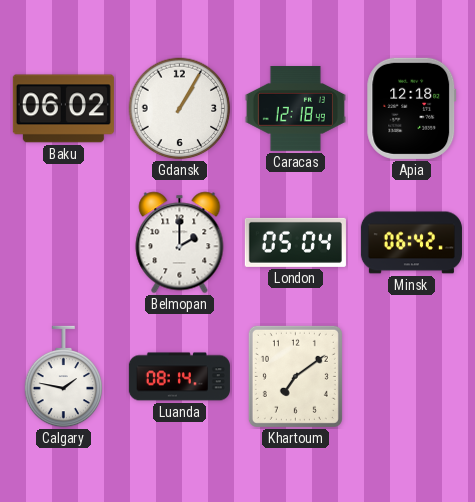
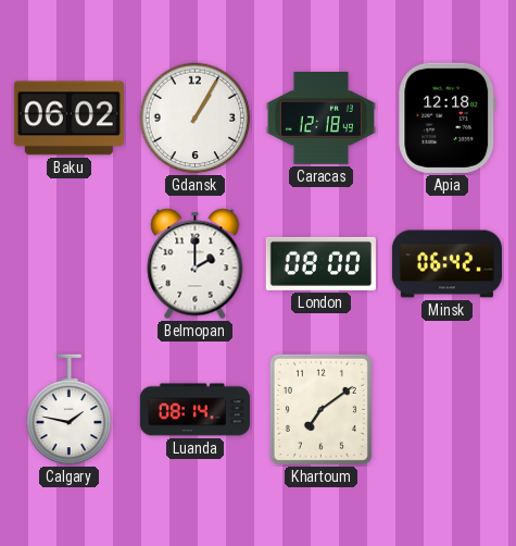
London: 05:04 -> 08:00 (320, 263)
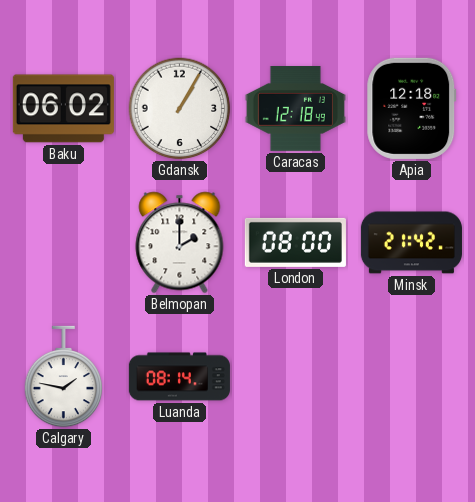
Minsk: 06:42 -> 21:42 (411, 243)
Khartoum: 7:09 -> none (320, 409)
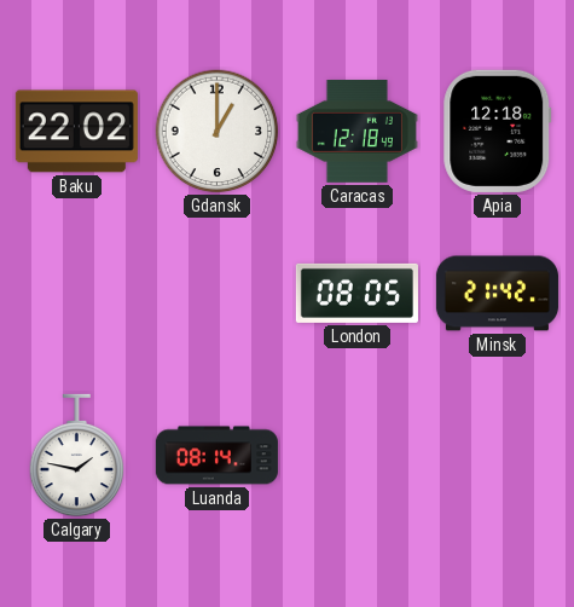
Baku: 06:02 -> 22:02 (76, 132)
Gdansk: 1:05 -> 1:00 (218, 132)
Belmopan: 2:00 -> none (180, 243)
London: 08:00 -> 08:05 (356, 293)
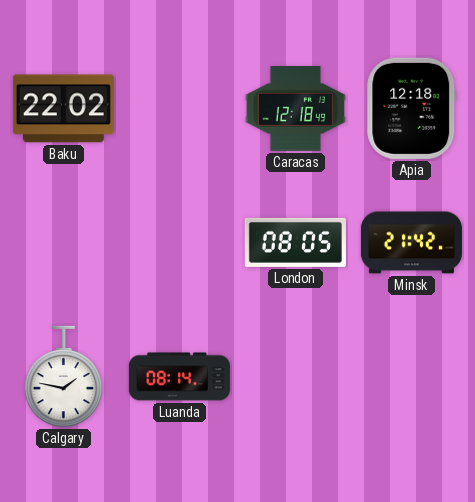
Gdansk: 1:00 -> none (218, 132)
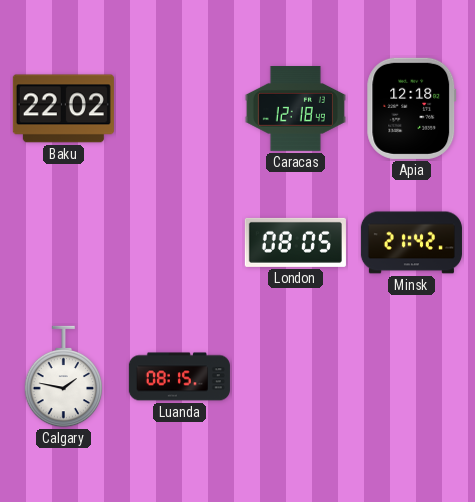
Luanda: 08:14 -> 08:15 (179, 377)
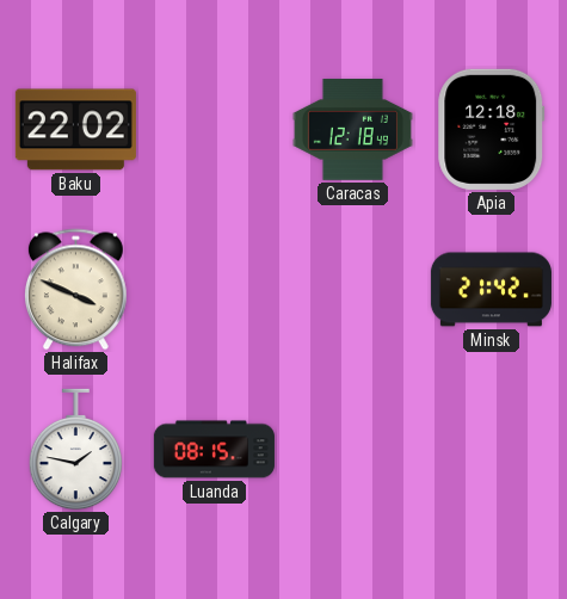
Halifax: none -> 3:49 (75, 290)
London: 08:05 -> none (295, 242)
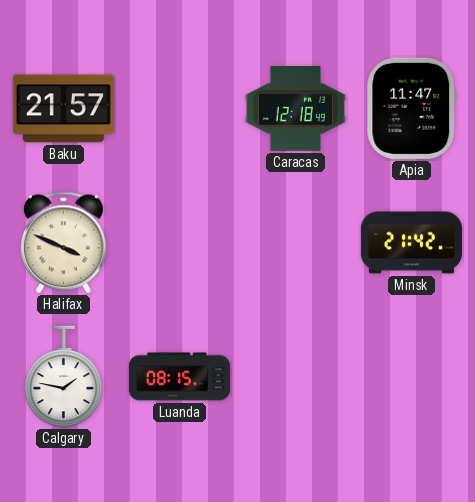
Baku: 22:02 -> 21:57 (63, 109)
Apia: 12:18 -> 11:47 (412, 108)
